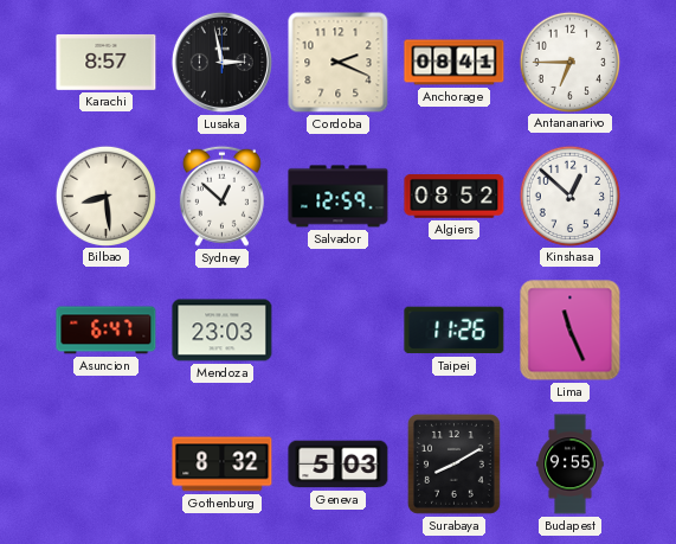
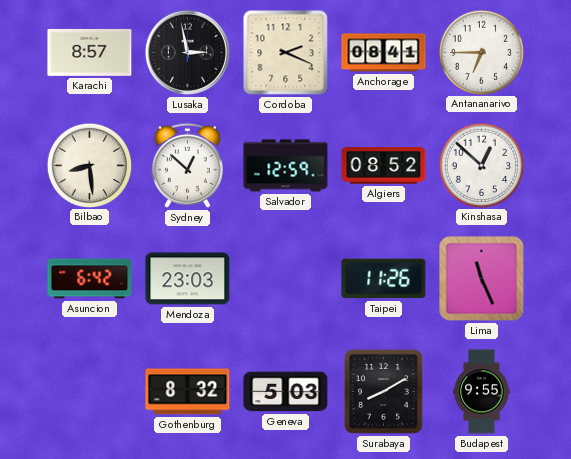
Asuncion: 6:47 -> 6:42 (90, 279)
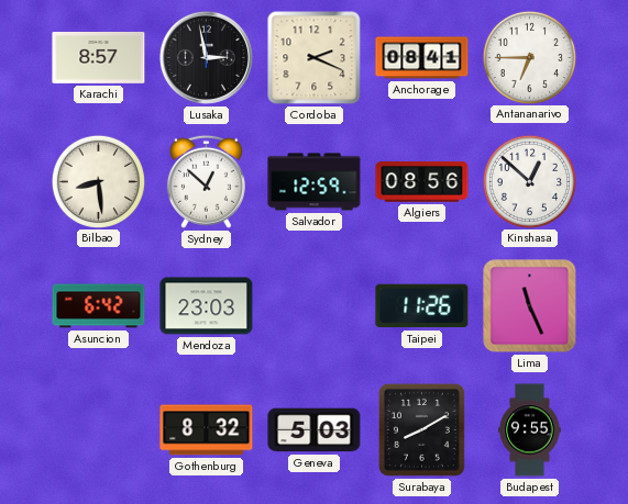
Algiers: 08:52 -> 08:56 (422, 182)
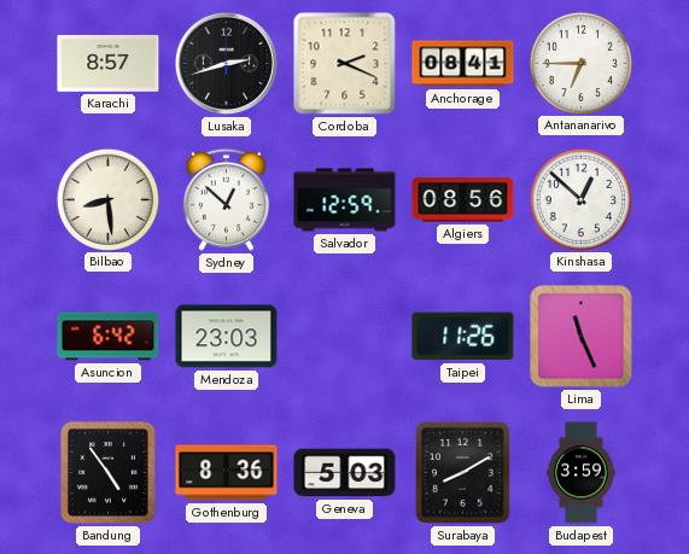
Lusaka: 2:58 -> 2:42 (226, 63)
Bandung: none -> 4:54 (107, 472)
Gothenburg: 8:32 -> 8:36 (227, 473)
Budapest: 9:55 -> 3:59 (582, 473)
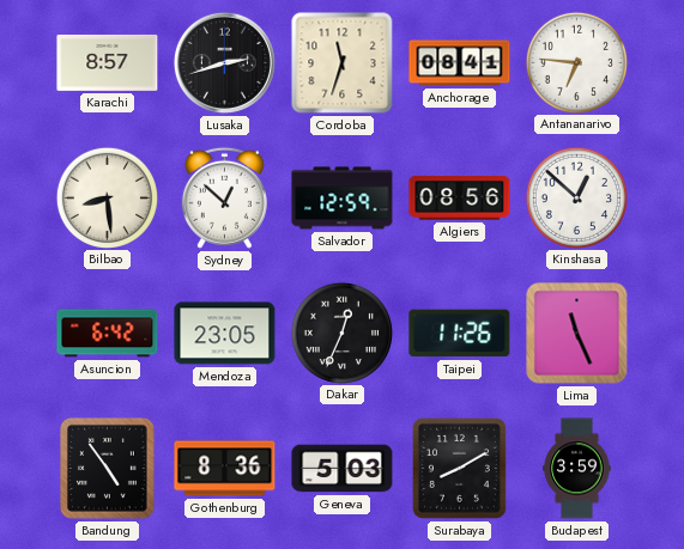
Cordoba: 2:19 -> 11:33 (343, 63)
Antananarivo: 6:45 -> 6:46 (576, 62)
Mendoza: 23:03 -> 23:05 (225, 334)
Dakar: none -> 12:34 (341, 333)
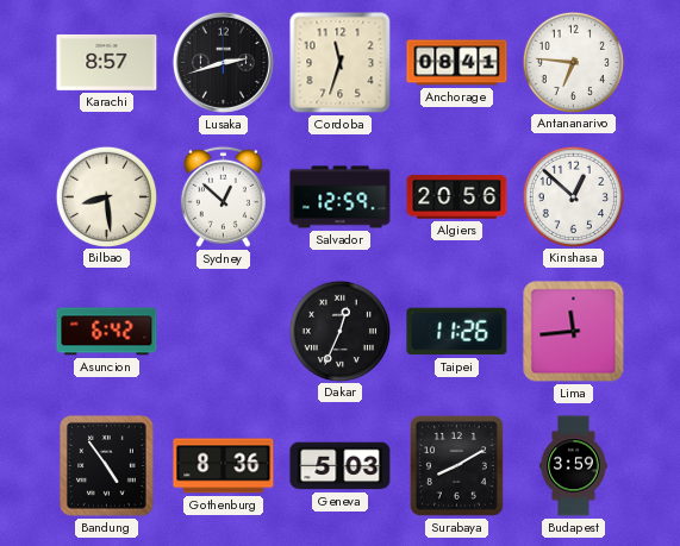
Algiers: 08:56 -> 20:56 (457, 197)
Mendoza: 23:05 -> none (225, 334)
Lima: 11:26 -> 11:44 (574, 332)
